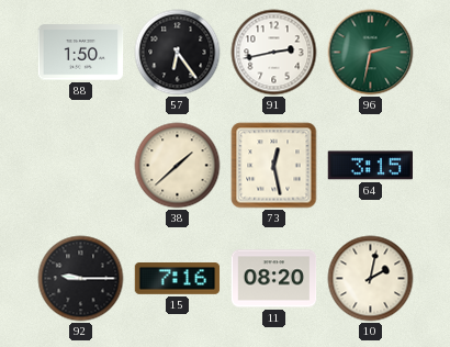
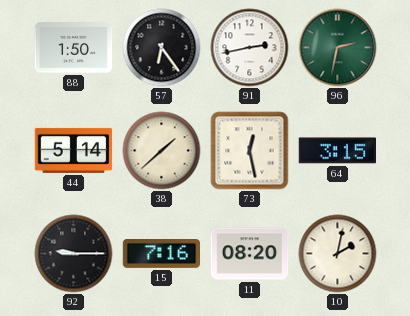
44: none -> 5:14 (74, 150)
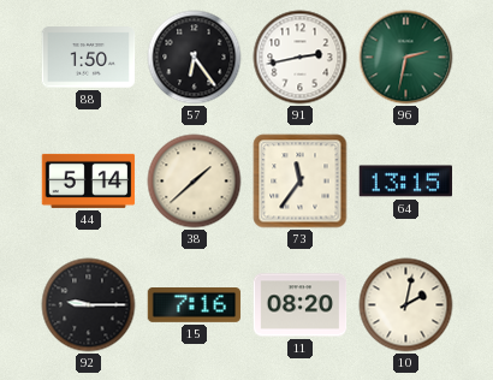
73: 12:28 -> 11:36 (301, 182)
64: 3:15 -> 13:15 (405, 182)
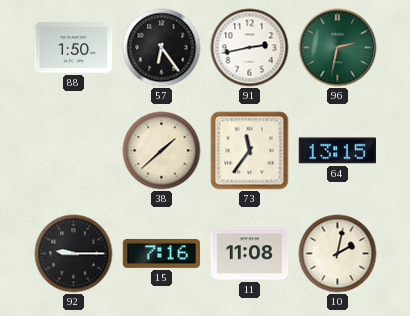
44: 5:14 -> none (89, 180)
11: 08:20 -> 11:08 (250, 254)
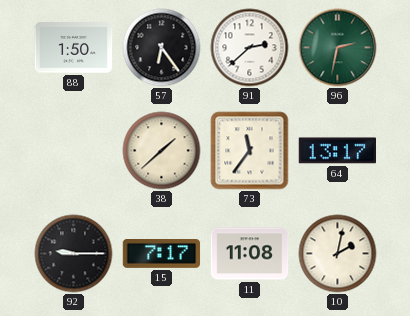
91: 2:43 -> 2:38 (250, 48)
64: 13:15 -> 13:17 (337, 151)
15: 7:16 -> 7:17 (162, 254)
